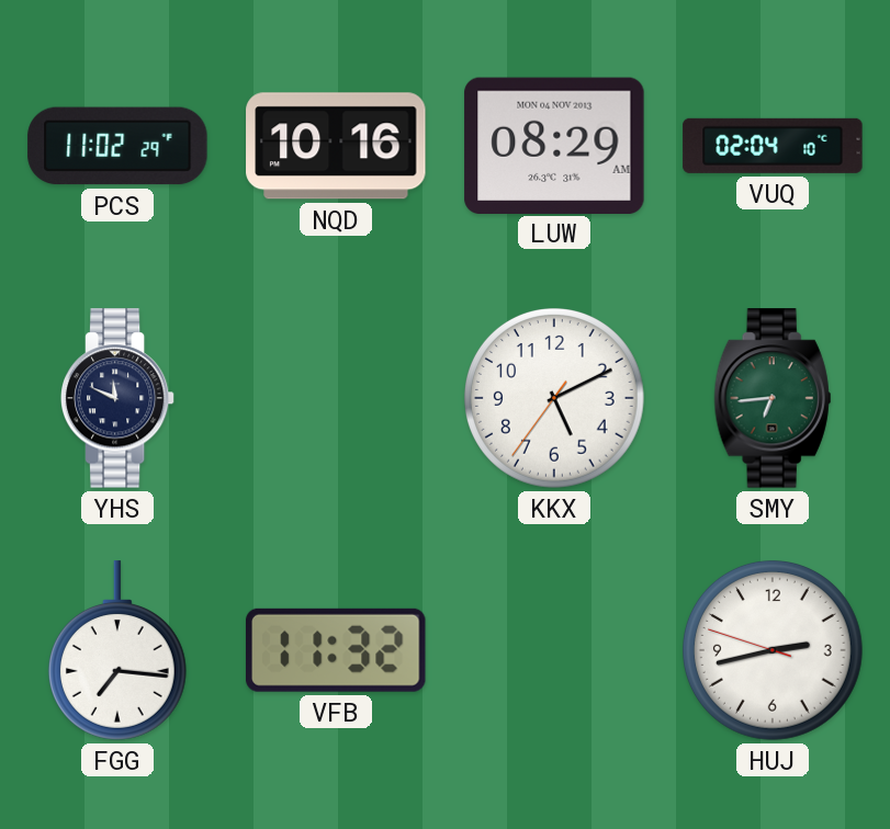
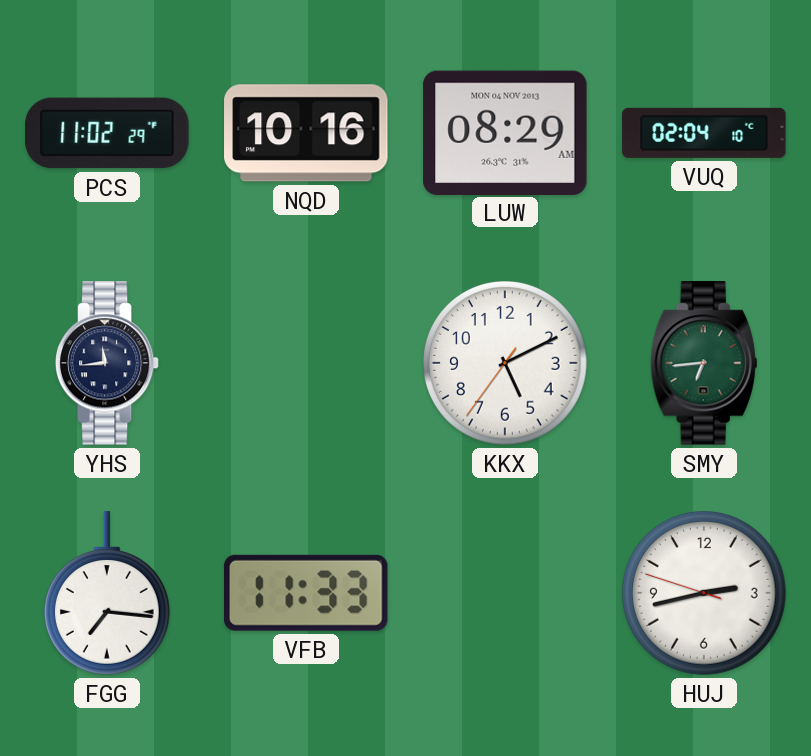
YHS: 11:49 -> 11:44 (107, 363)
VFB: 11:32 -> 11:33 (306, 593)
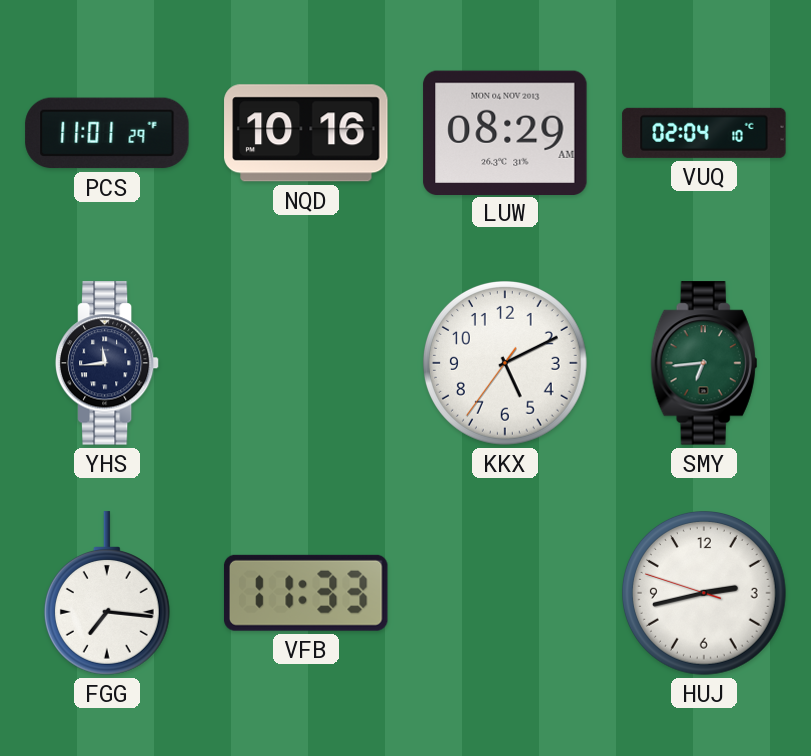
PCS: 11:02 -> 11:01 (107, 133)
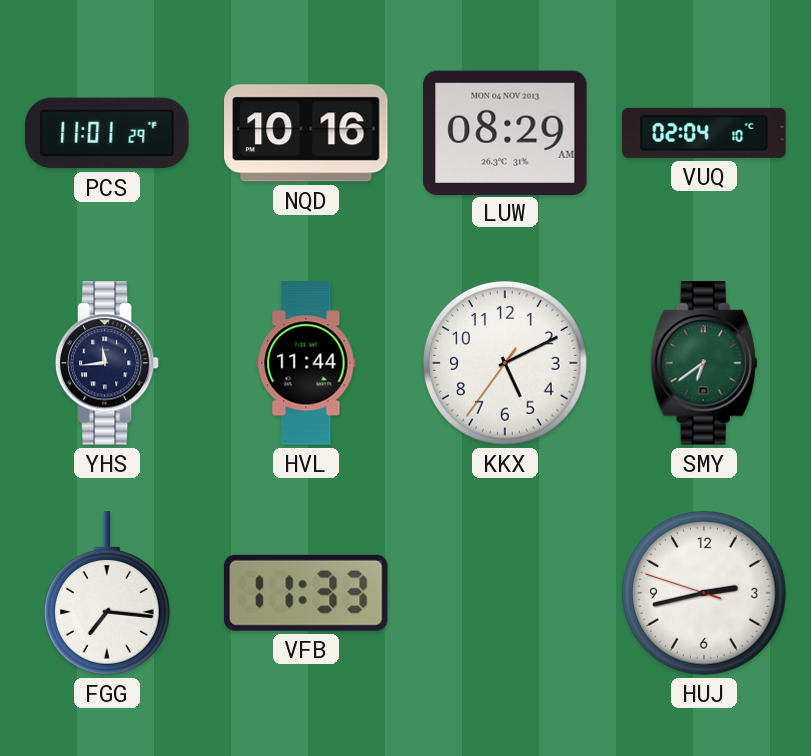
HVL: none -> 11:44 (306, 363)
SMY: 6:44 -> 6:39 (704, 363)
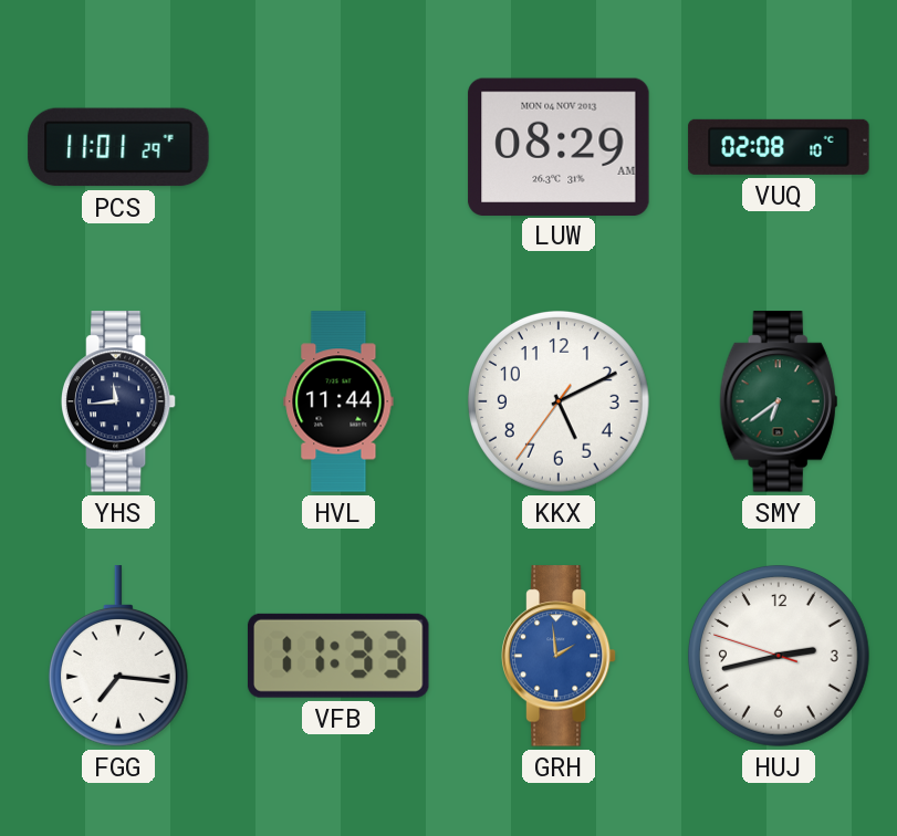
NQD: 10:16 -> none (306, 133)
VUQ: 02:04 -> 02:08 (779, 147)
GRH: none -> 1:59 (559, 656)
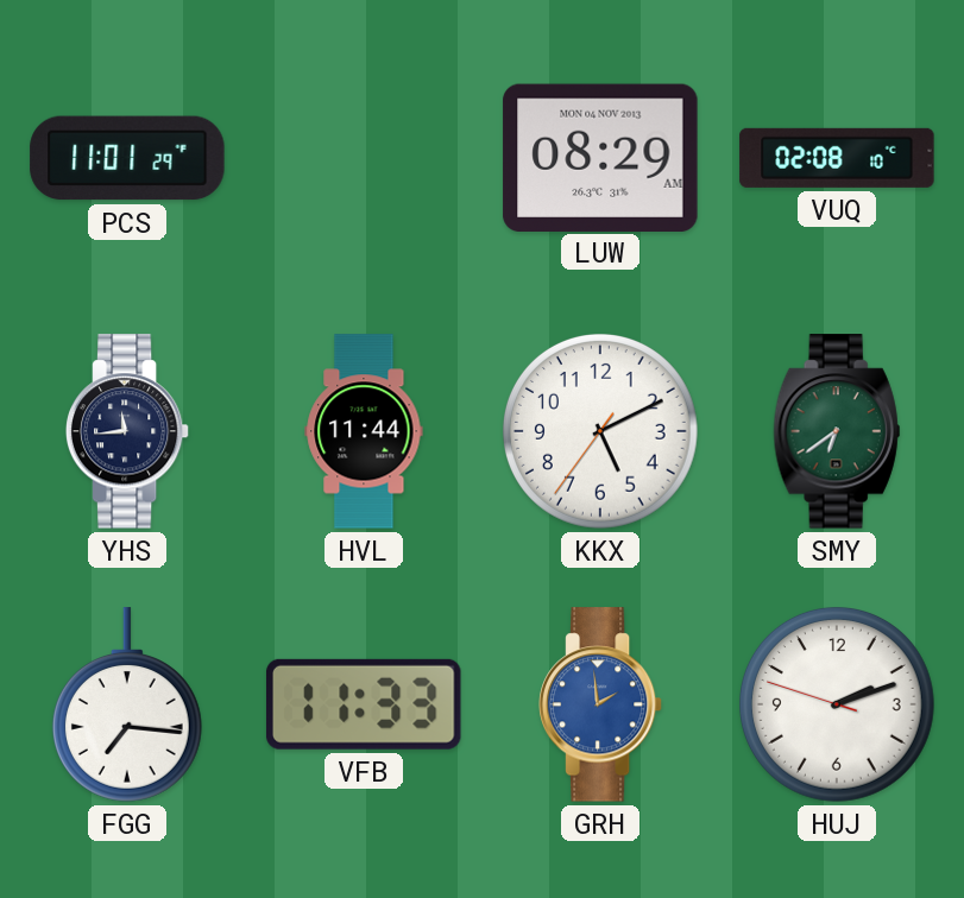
HUJ: 2:42 -> 2:11 (838, 706)
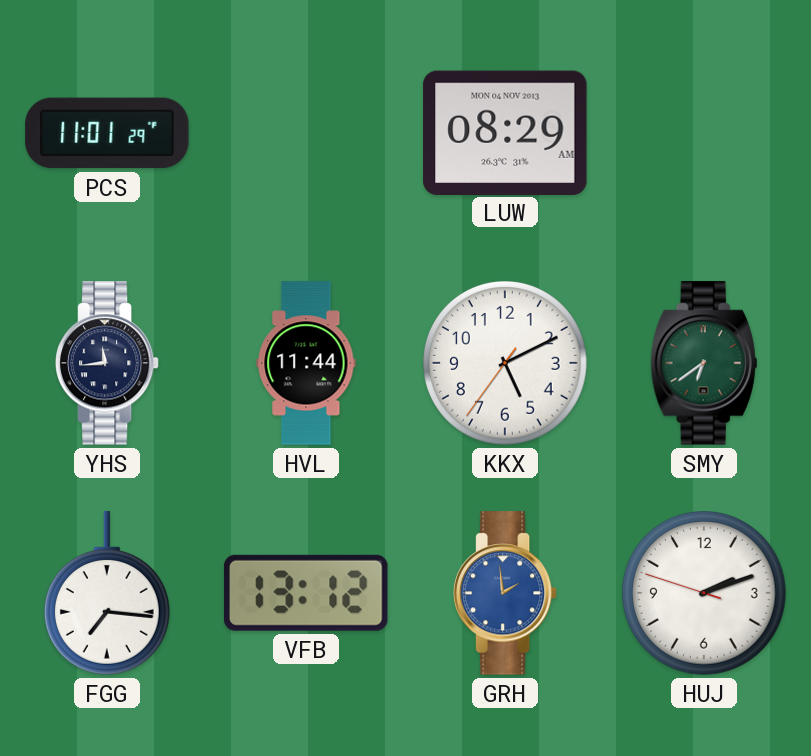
VUQ: 02:08 -> none (837, 158)
VFB: 11:33 -> 13:12 (306, 593)
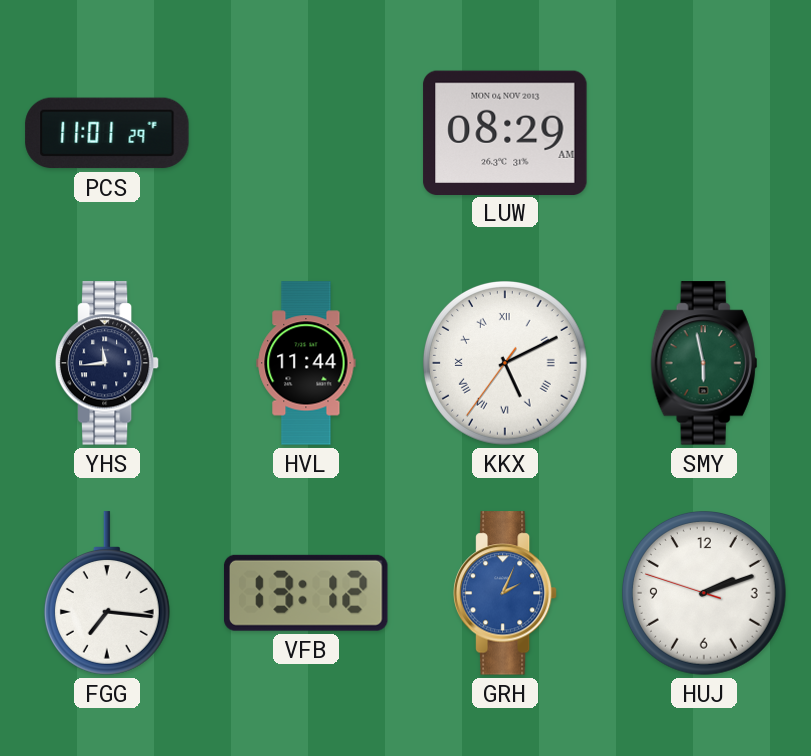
KKX numerals: Arabic -> Roman (506, 364)
SMY: 6:39 -> 5:58 (704, 363)
GRH: 1:59 -> 2:04 (505, 593)
